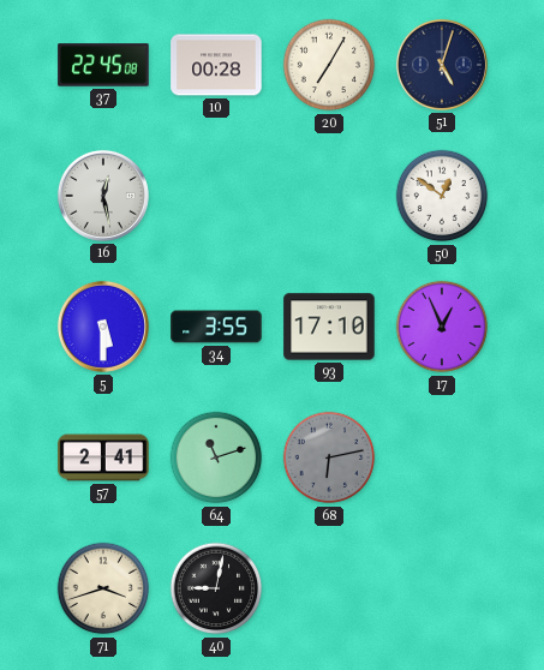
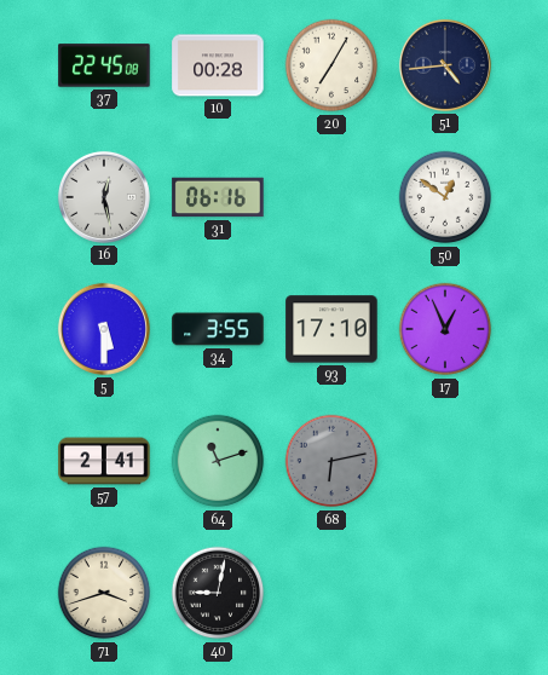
51: 5:03 -> 4:44 (445, 65)
31: none -> 06:16 (218, 197)
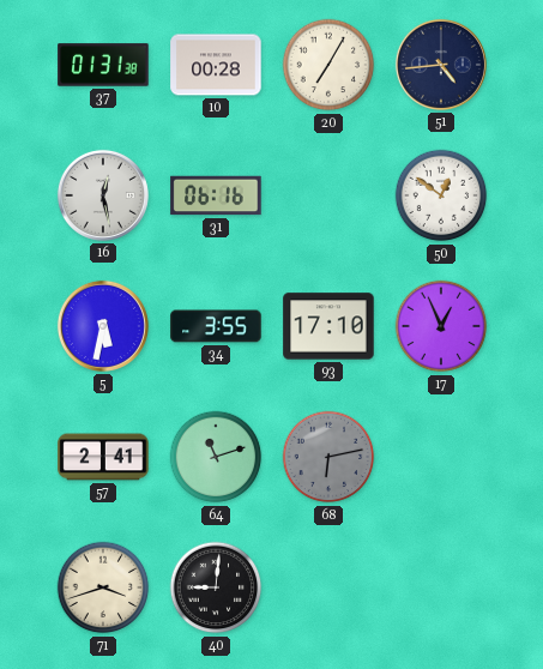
37: 22:45 -> 01:31 (103, 65)
5: 5:30 -> 5:32 (103, 326)
40: 9:02 -> 9:01 (216, 587)
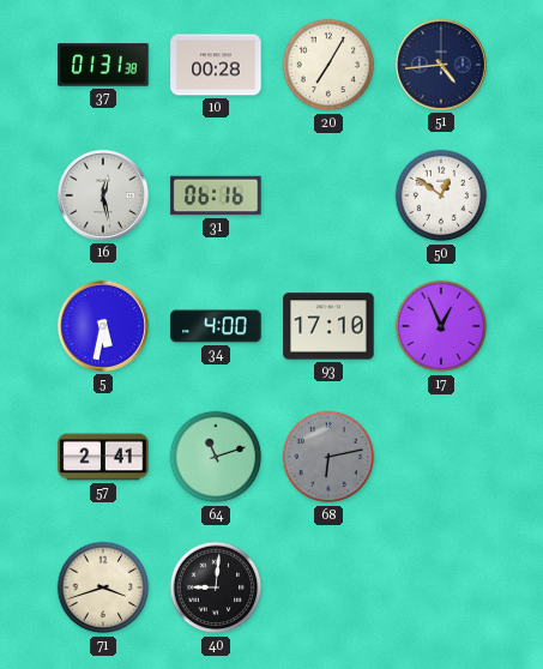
34: 3:55 -> 4:00 (216, 326)
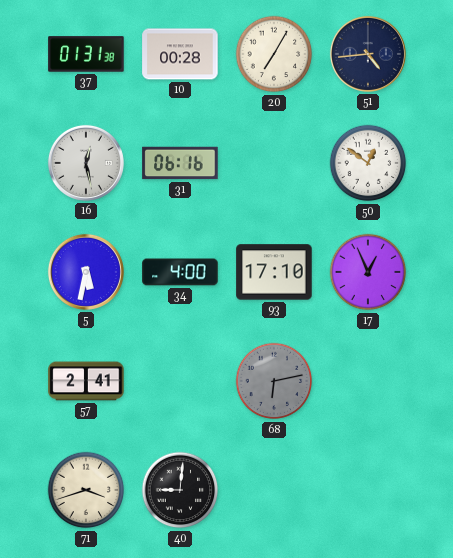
64: 11:12 -> none (216, 457)
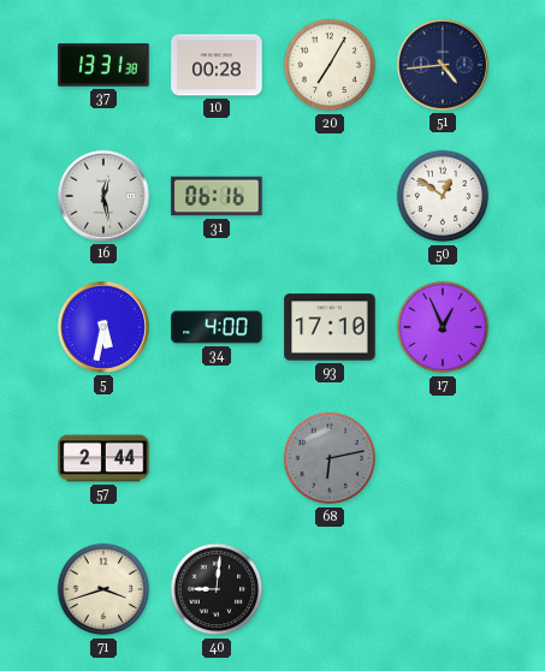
37: 01:31 -> 13:31 (103, 65)
57: 2:41 -> 2:44 (103, 458)
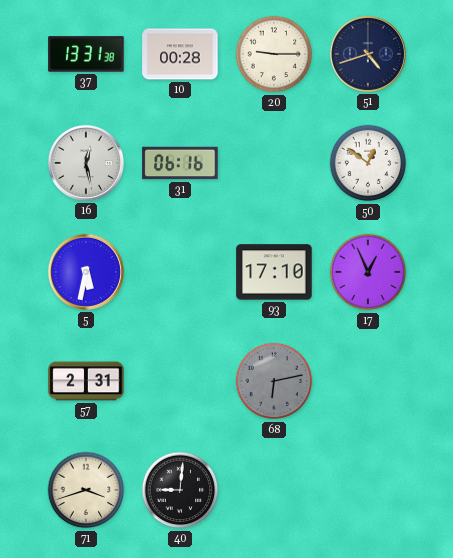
20: 7:05 -> 9:15 (274, 54)
51: 4:44 -> 4:42 (368, 54)
34: 4:00 -> none (217, 327)
57: 2:44 -> 2:31 (86, 381)
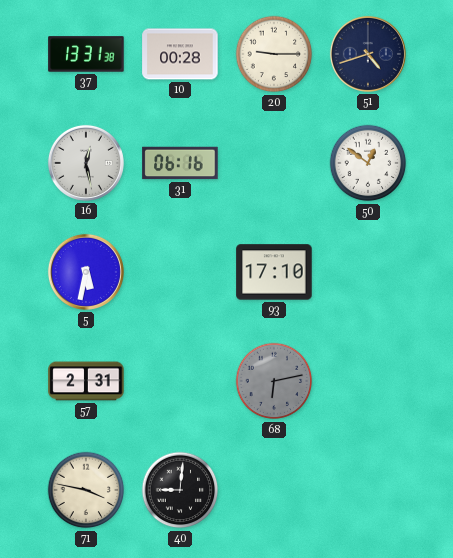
17: 12:56 -> none (368, 272)
71: 3:42 -> 3:47 (86, 490)
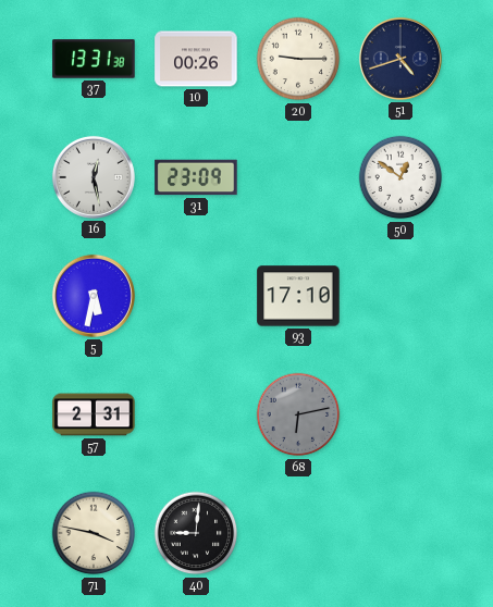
10: 00:28 -> 00:26 (196, 59)
31: 06:16 -> 23:09 (196, 177)
